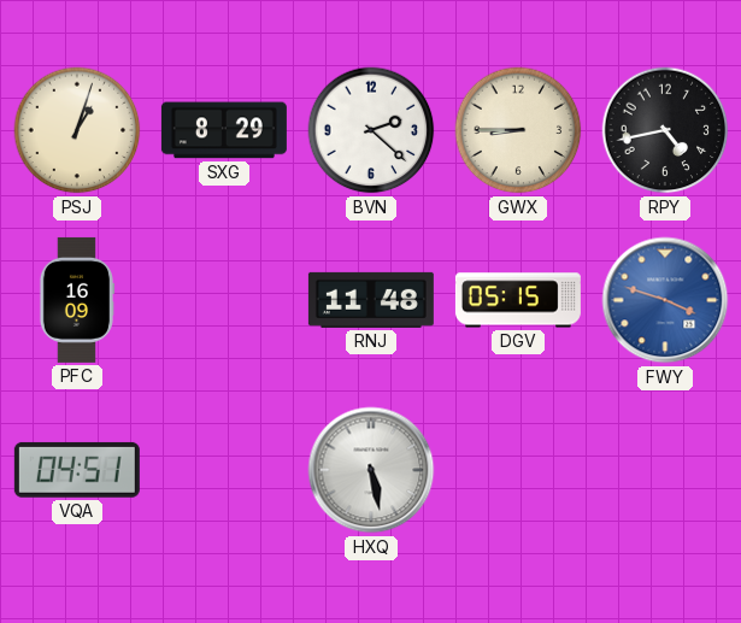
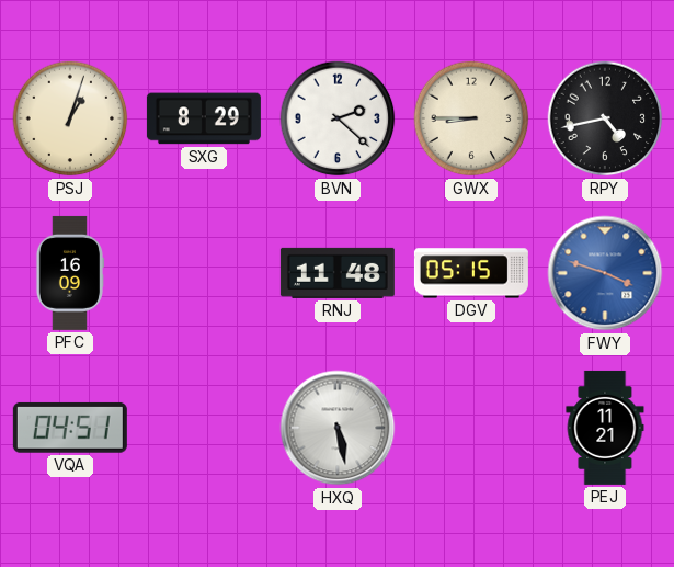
PEJ: none -> 11:21 (605, 428)
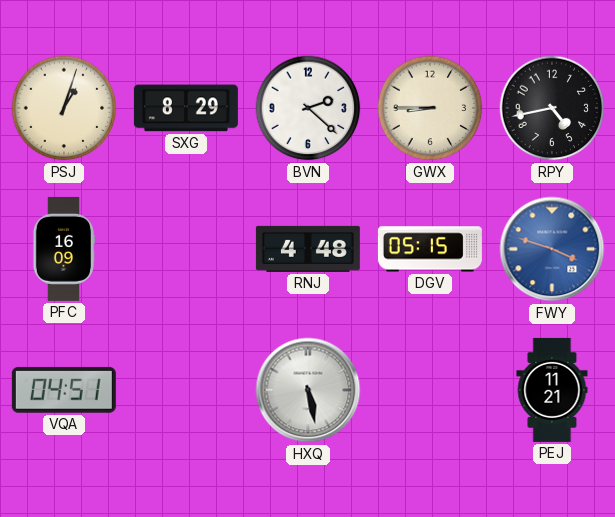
RNJ: 11:48 -> 4:48 (308, 249)
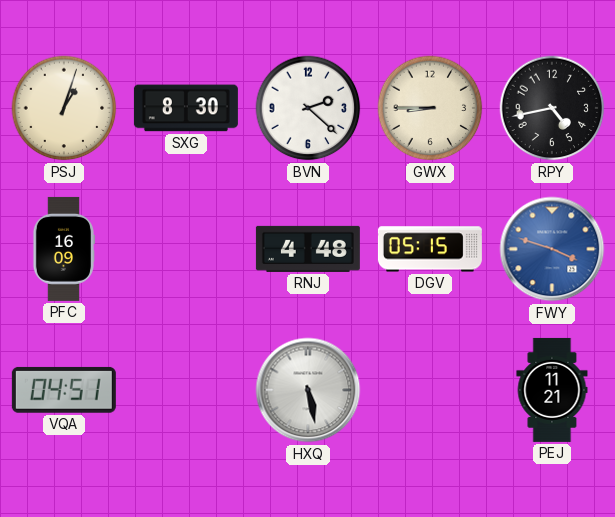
SXG: 8:29 -> 8:30 (186, 108)
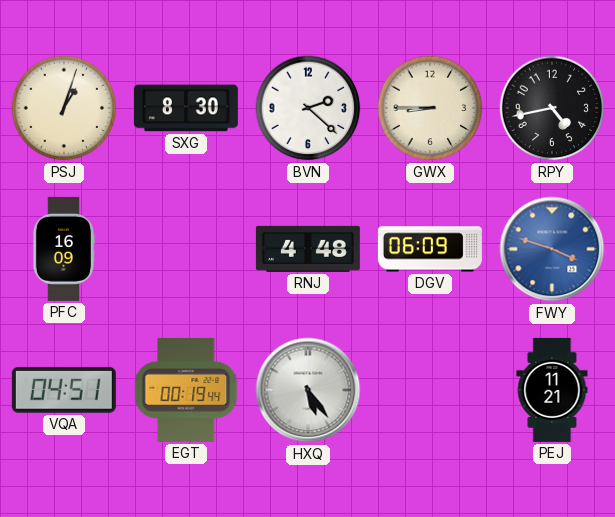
DGV: 05:15 -> 06:09 (430, 249)
EGT: none -> 00:19 (186, 390)
HXQ: 5:28 -> 5:24 (308, 390)
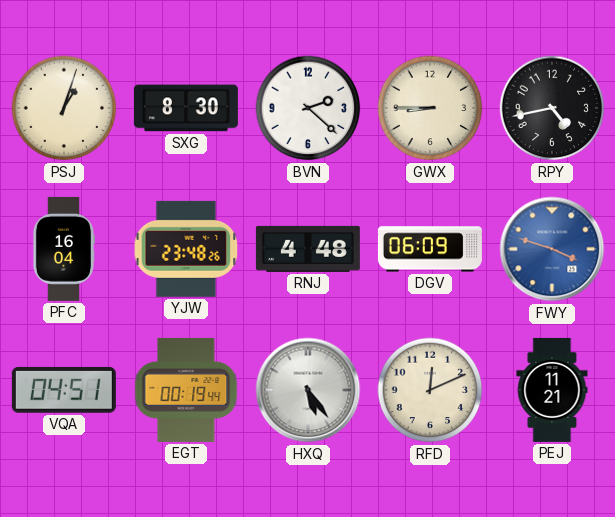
PFC: 16:09 -> 16:04 (63, 249)
YJW: none -> 23:48 (186, 249)
RFD: none -> 12:11 (430, 390)
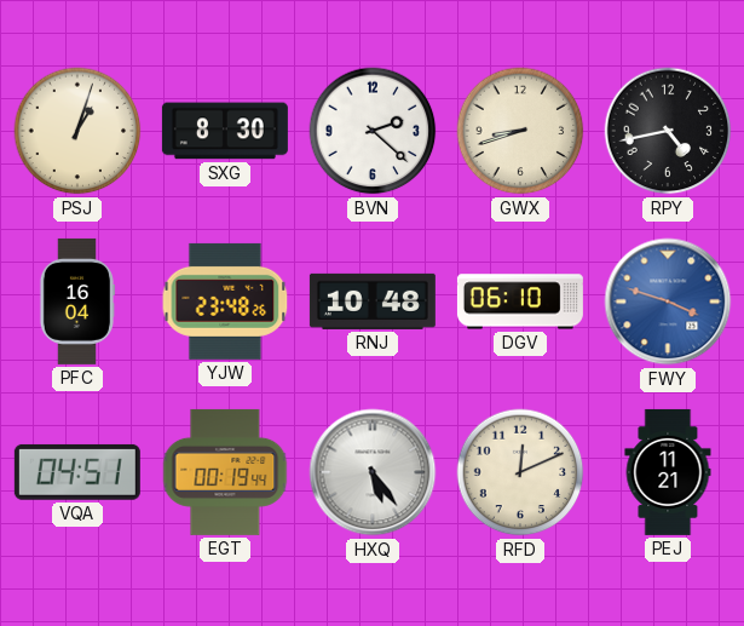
GWX: 8:45 -> 8:42 (520, 131)
RNJ: 4:48 -> 10:48 (373, 301)
DGV: 06:09 -> 06:10 (520, 301)
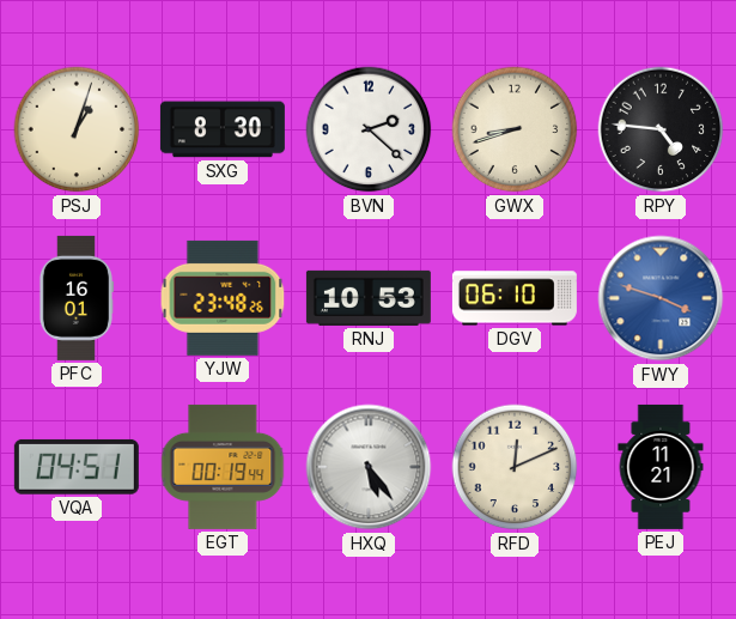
RPY: 4:43 -> 4:46 (661, 129)
PFC: 16:04 -> 16:01 (75, 298)
RNJ: 10:48 -> 10:53 (369, 298)
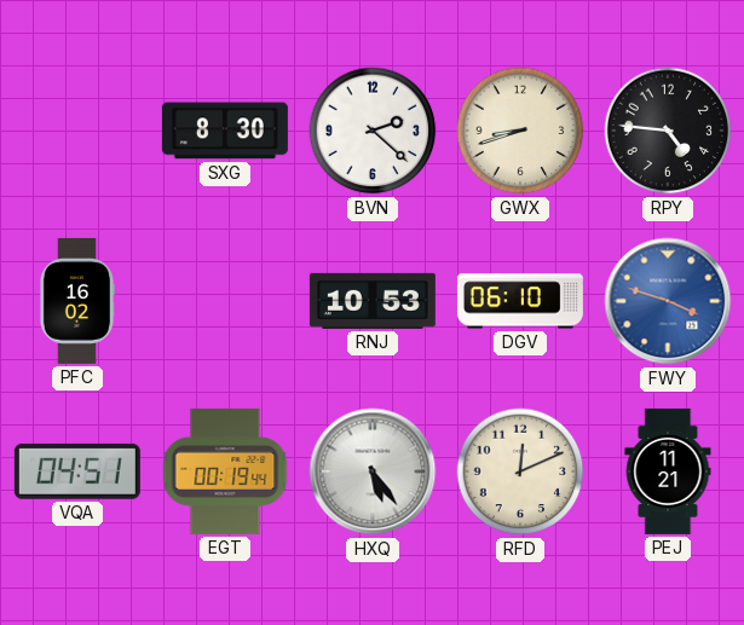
PSJ: 1:03 -> none (77, 129)
PFC: 16:01 -> 16:02 (76, 301)
YJW: 23:48 -> none (223, 298)
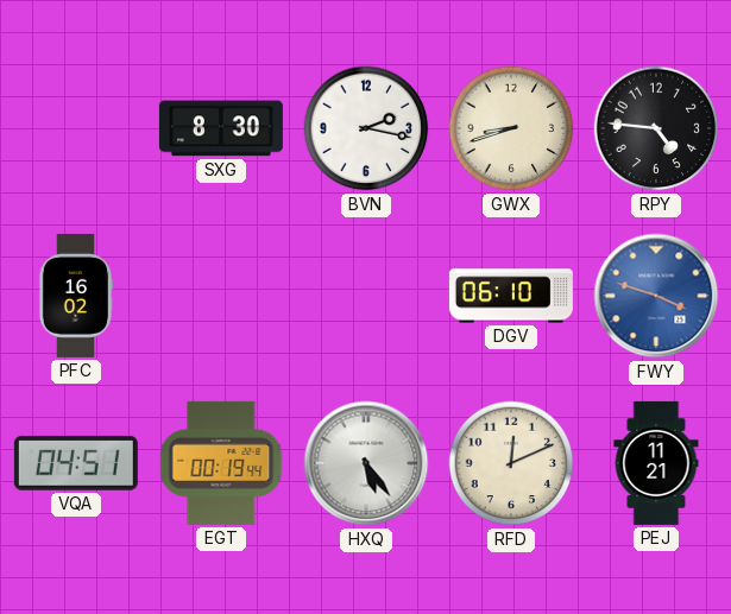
BVN: 2:22 -> 2:17 (366, 128)
RNJ: 10:53 -> none (373, 301)
